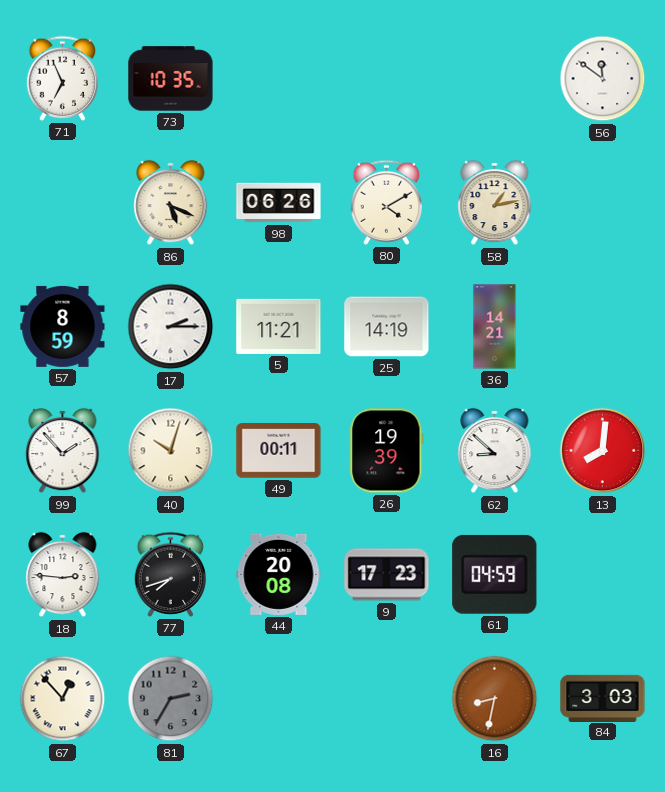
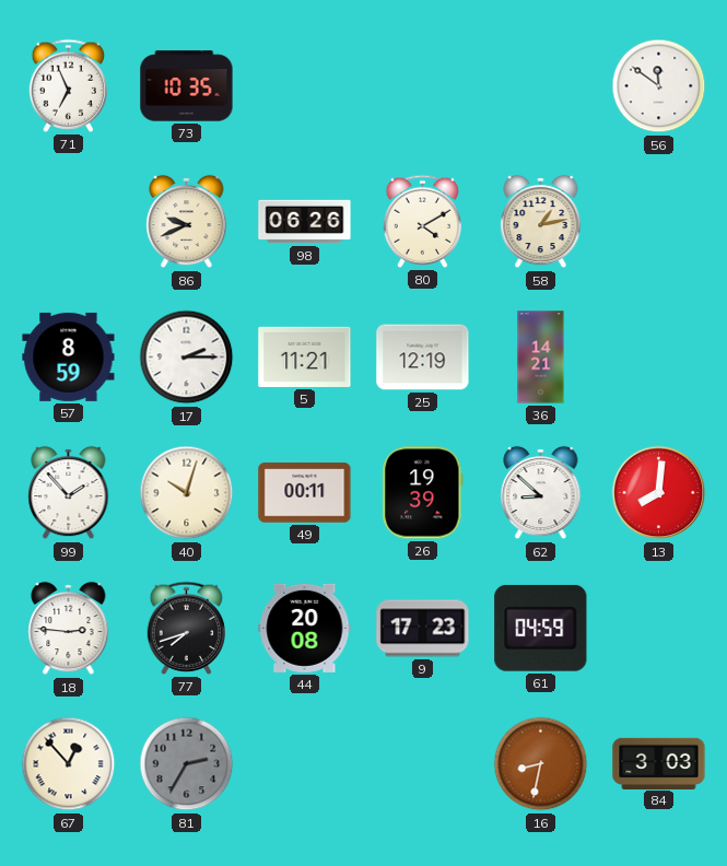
86: 5:19 -> 9:41 (187, 222)
25: 14:19 -> 12:19 (423, 358)
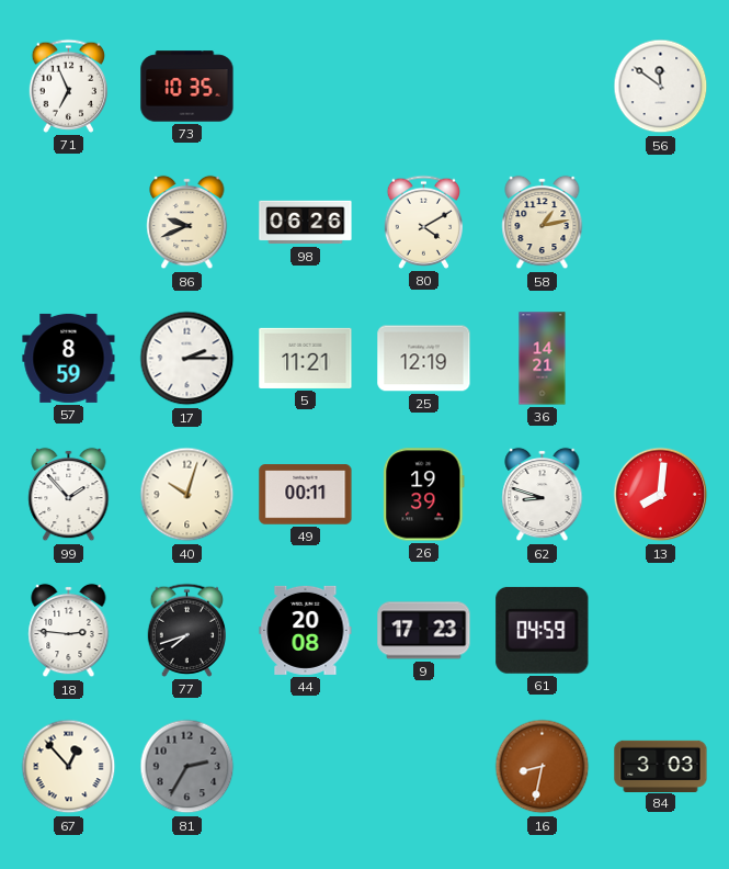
62: 8:52 -> 8:48 (543, 495)
